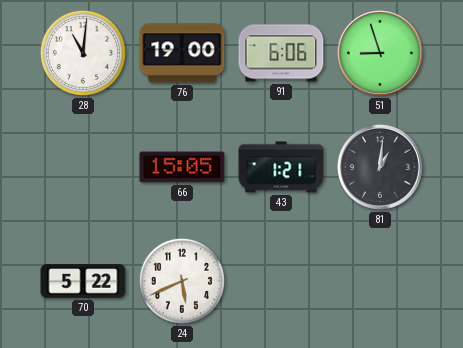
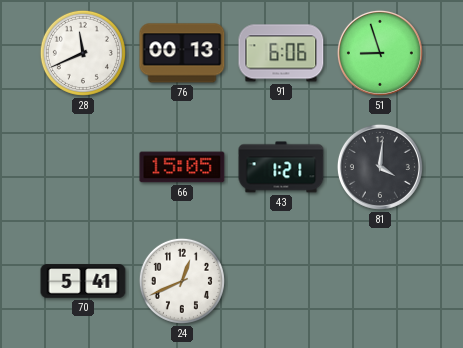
28: 11:01 -> 11:41 (83, 53)
76: 19:00 -> 00:13 (182, 53)
81: 1:01 -> 4:01 (380, 167)
70: 5:22 -> 5:41 (83, 281)
24: 5:41 -> 12:41 (182, 281)
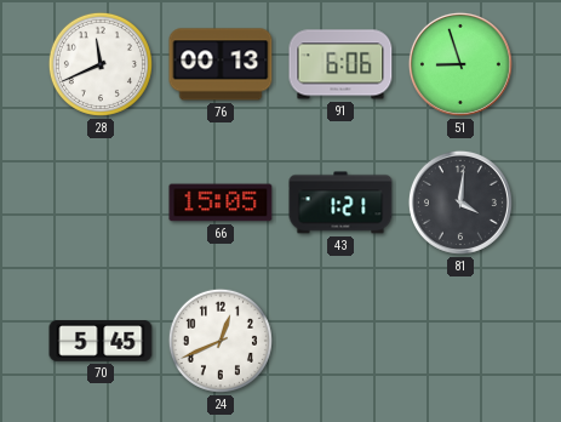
70: 5:41 -> 5:45 (101, 341)
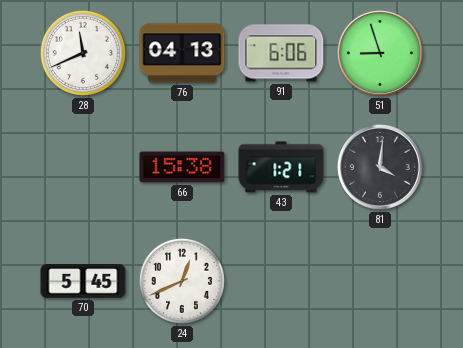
76: 00:13 -> 04:13 (182, 53)
66: 15:05 -> 15:38 (182, 167)
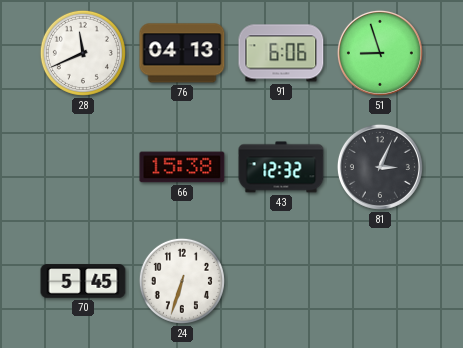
43: 1:21 -> 12:32 (281, 167)
81: 4:01 -> 3:04 (380, 167)
24: 12:41 -> 6:33 (182, 281)
